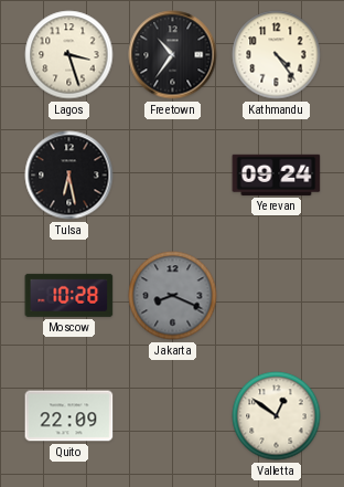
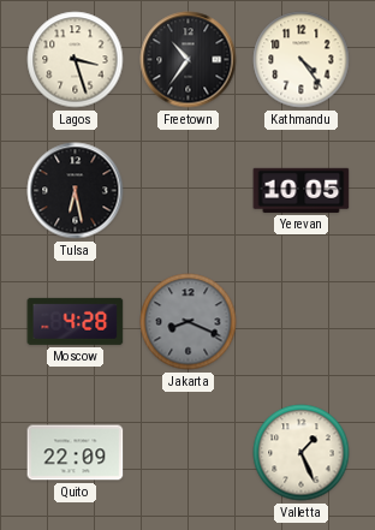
Yerevan: 09:24 -> 10:05 (302, 190)
Moscow: 10:28 -> 4:28 (76, 321)
Valletta: 12:51 -> 1:26 (302, 453)
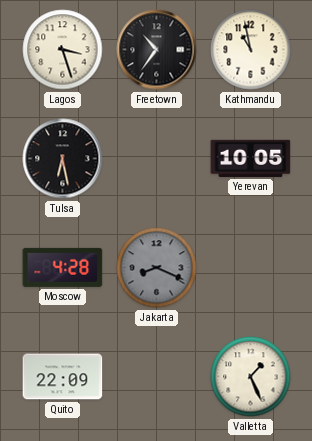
Kathmandu: 4:24 -> 10:58 (251, 50)
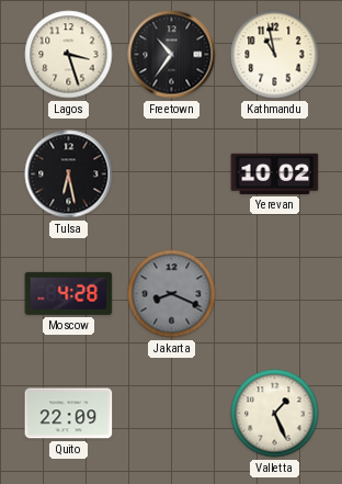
Yerevan: 10:05 -> 10:02 (275, 173)
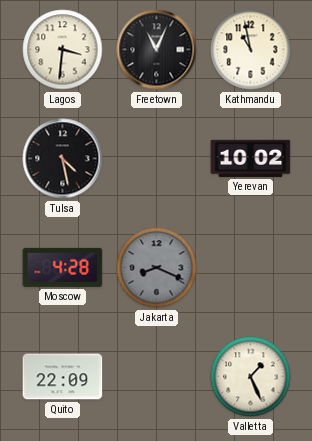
Lagos: 3:27 -> 3:31 (63, 50)
Freetown: 10:36 -> 11:04 (157, 50)
Tulsa: 6:28 -> 4:28 (63, 159)
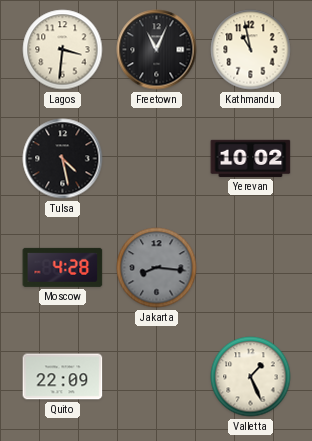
Jakarta: 8:19 -> 8:16 (157, 268)
